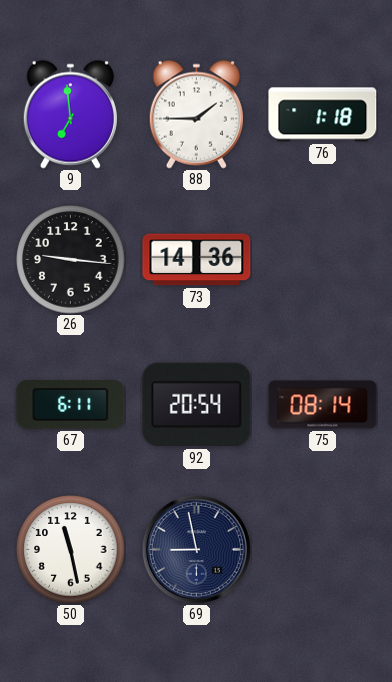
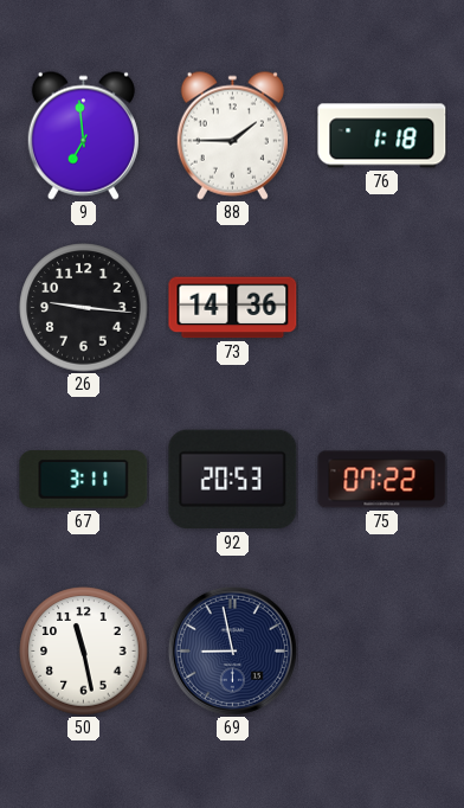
67: 6:11 -> 3:11 (84, 480)
92: 20:54 -> 20:53 (233, 480)
75: 08:14 -> 07:22 (382, 480)
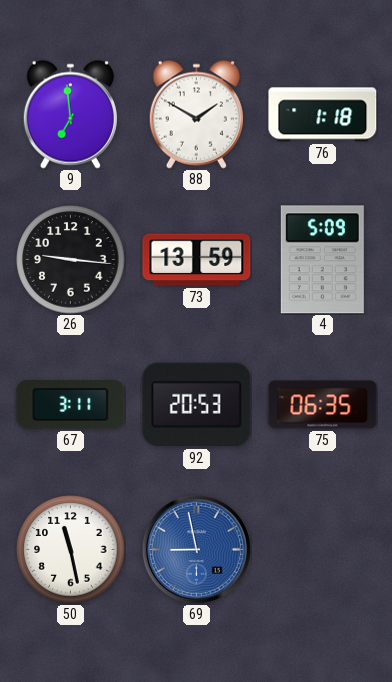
88: 1:45 -> 1:50 (196, 114)
73: 14:36 -> 13:59 (197, 260)
4: none -> 5:09 (322, 260)
75: 07:22 -> 06:35 (323, 405)
69 dial: navy -> blue (196, 549)
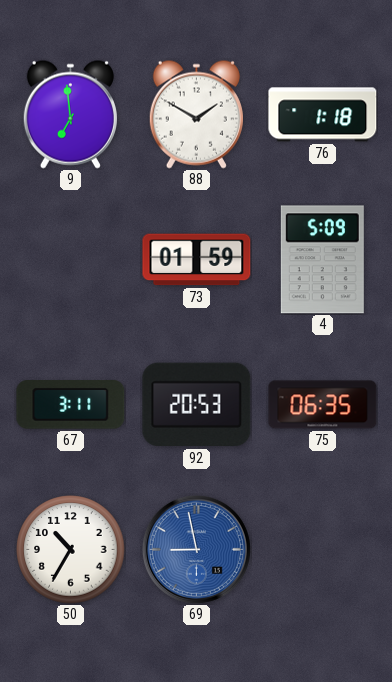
26: 9:16 -> none (71, 260)
73: 13:59 -> 01:59 (197, 260)
50: 11:28 -> 10:35 (71, 550)
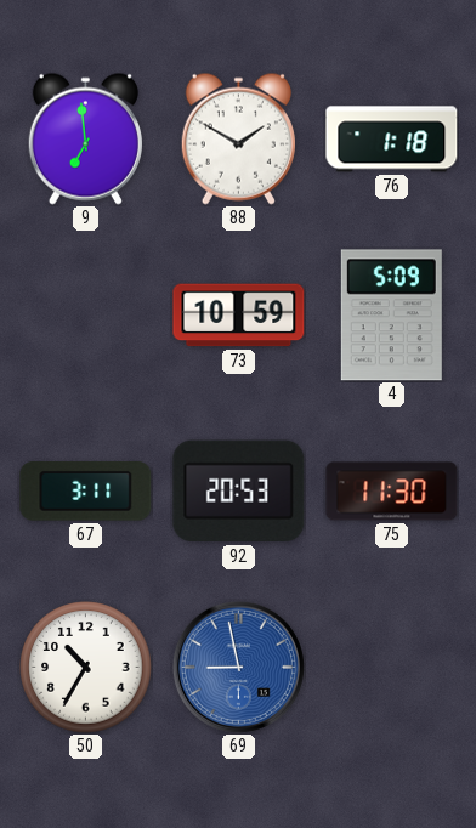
73: 01:59 -> 10:59 (239, 316)
75: 06:35 -> 11:30 (392, 492)
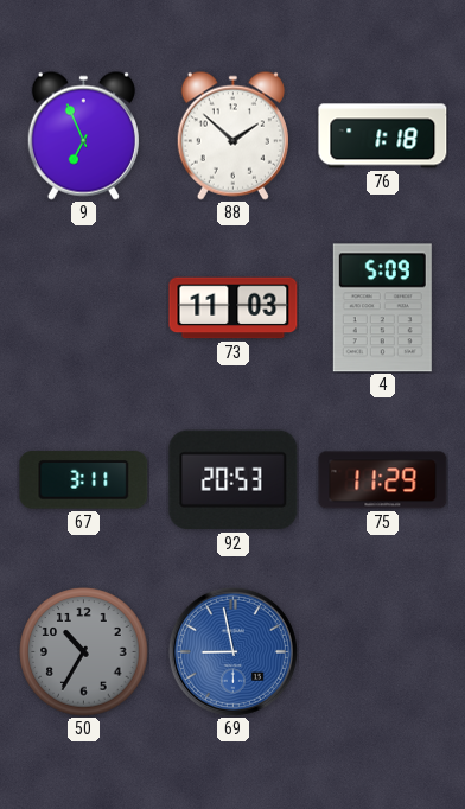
9: 6:59 -> 6:56 (83, 135)
88: 1:50 -> 1:52 (232, 135)
73: 10:59 -> 11:03 (234, 308)
75: 11:30 -> 11:29 (383, 480)
50 dial: white -> grey (84, 652)
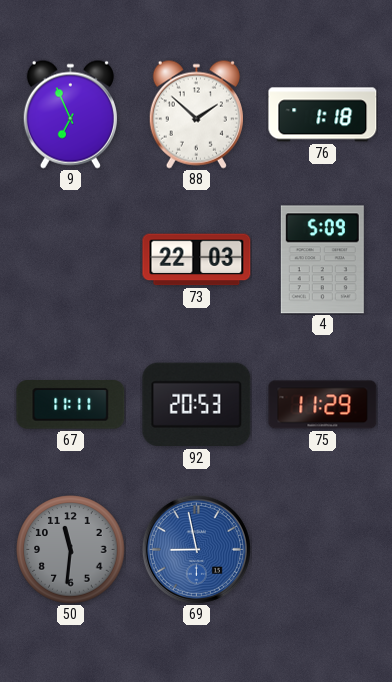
73: 11:03 -> 22:03 (197, 260)
67: 3:11 -> 11:11 (71, 405)
50: 10:35 -> 11:31 (71, 550)
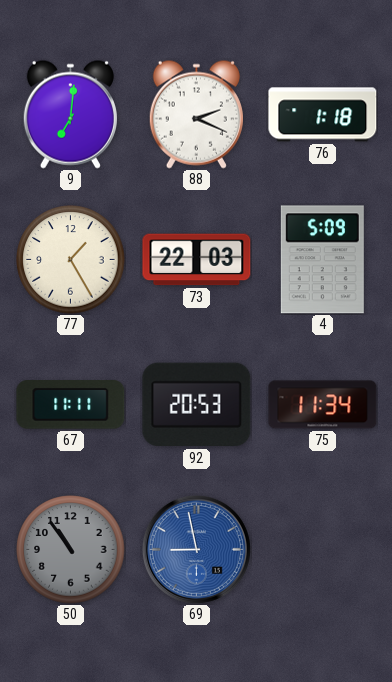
9: 6:56 -> 7:01 (70, 114)
88: 1:52 -> 2:19 (196, 114)
77: none -> 1:25 (71, 260)
75: 11:29 -> 11:34 (323, 405)
50: 11:31 -> 10:54 (71, 550)
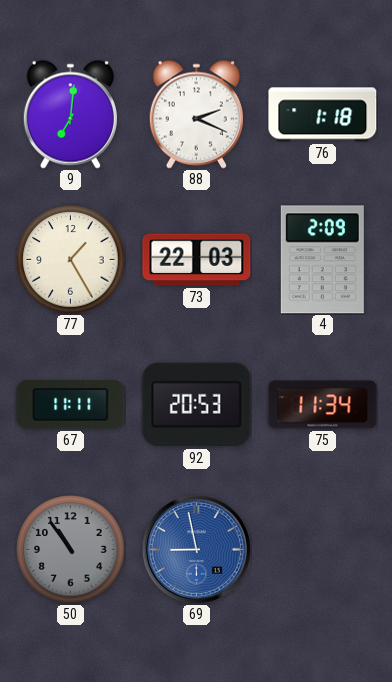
4: 5:09 -> 2:09 (322, 260)
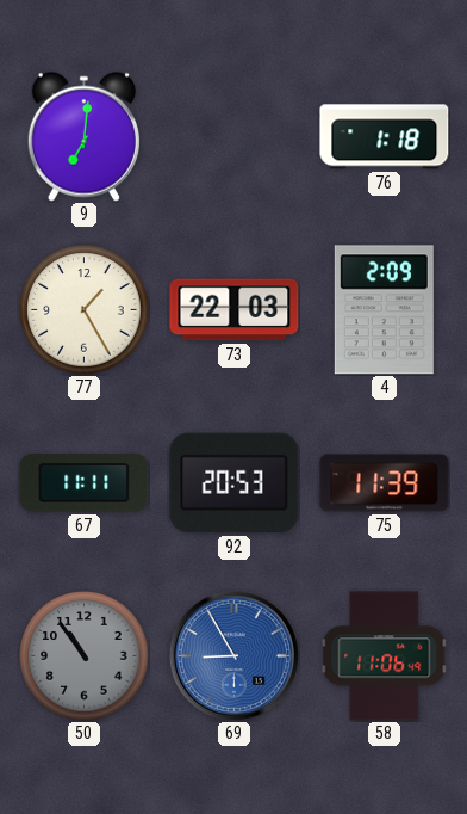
88: 2:19 -> none (196, 114)
75: 11:34 -> 11:39 (385, 483)
69: 8:58 -> 8:55 (233, 655)
58: none -> 11:06 (385, 656)
